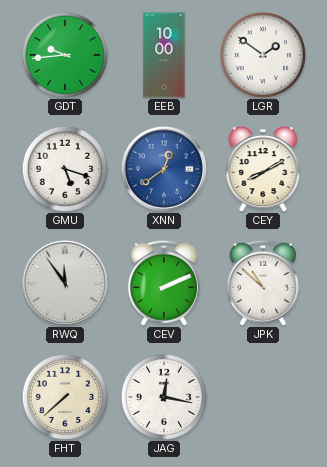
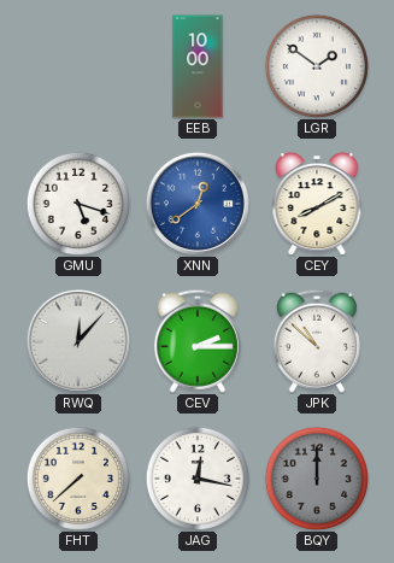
GDT: 9:44 -> none (65, 55)
RWQ: 11:54 -> 12:07 (78, 341)
CEV: 2:11 -> 2:15 (198, 341)
BQY: none -> 12:00 (317, 479)
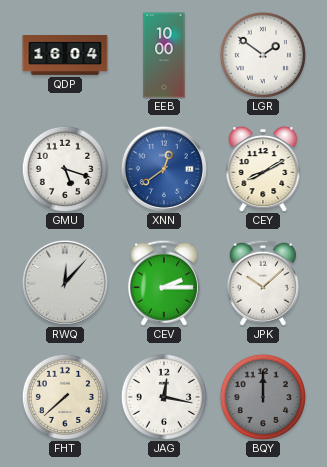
QDP: none -> 16:04 (65, 55)
JPK: 10:52 -> 10:08 (263, 283)
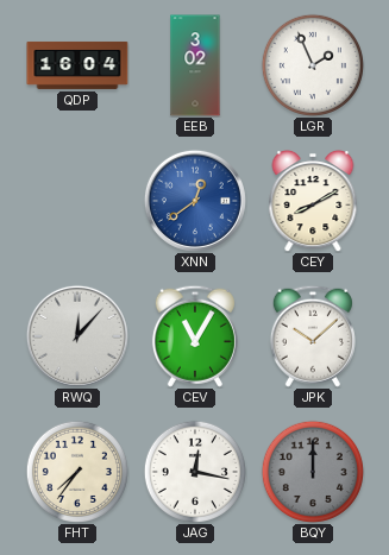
EEB: 10:00 -> 3:02 (195, 65)
LGR: 1:51 -> 1:56 (313, 65)
GMU: 5:18 -> none (65, 169)
CEV: 2:15 -> 11:05 (195, 336)
FHT: 7:38 -> 7:36 (77, 472)
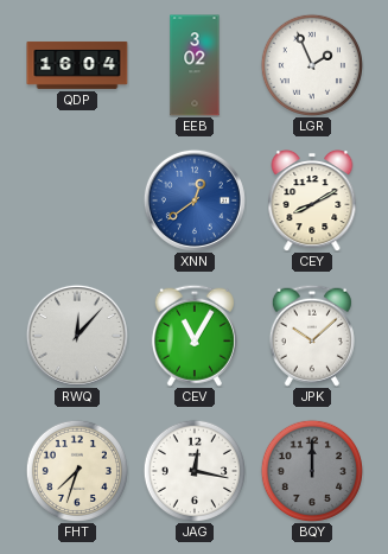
FHT: 7:36 -> 7:33 (77, 471)
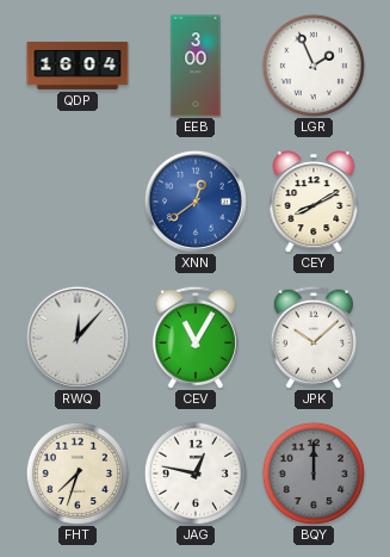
EEB: 3:02 -> 3:00 (196, 66)
JAG: 12:17 -> 12:47 (196, 474)
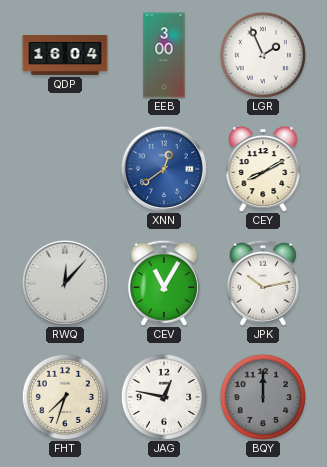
JPK: 10:08 -> 10:13 (263, 283)
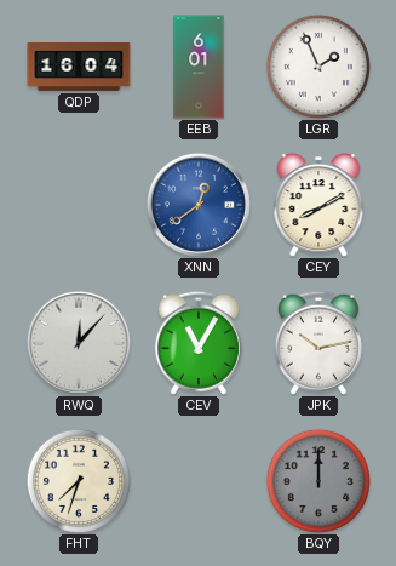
EEB: 3:00 -> 6:01 (199, 67)
JAG: 12:47 -> none (164, 397)
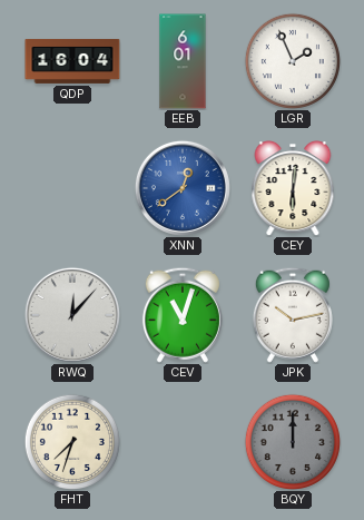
CEY: 8:10 -> 6:01 (293, 189)
CEV: 11:05 -> 11:03 (183, 315)
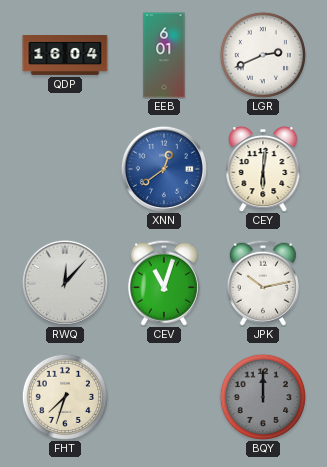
LGR: 1:56 -> 2:41 (263, 55)
